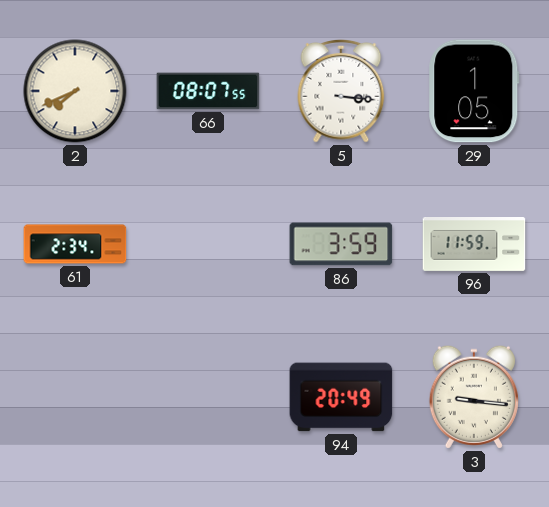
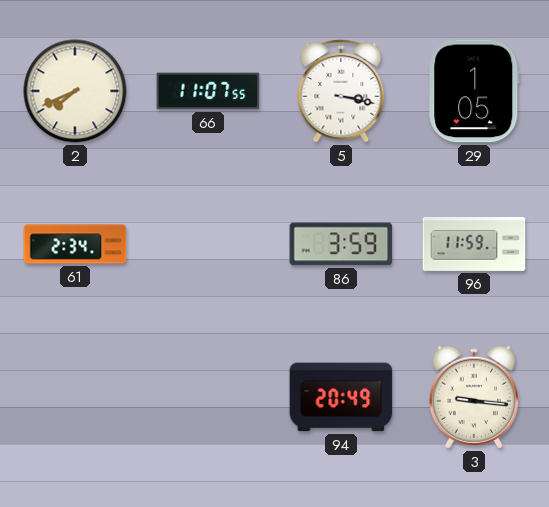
66: 08:07 -> 11:07 (208, 91)
5: 3:16 -> 3:17 (341, 92)
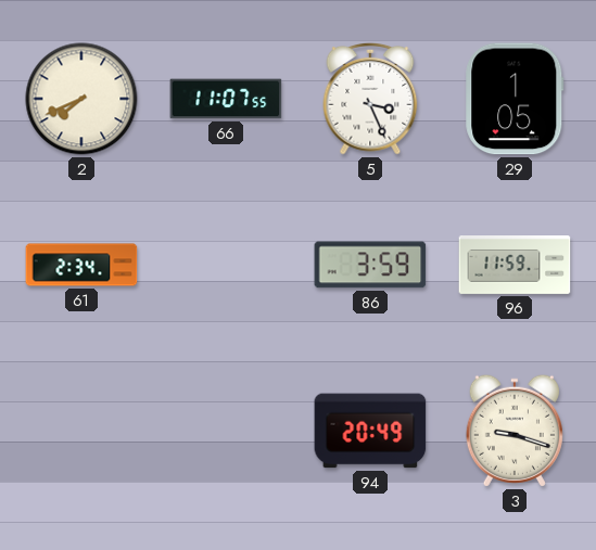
5: 3:17 -> 3:26 (370, 100)
3: 9:16 -> 9:18 (515, 431)
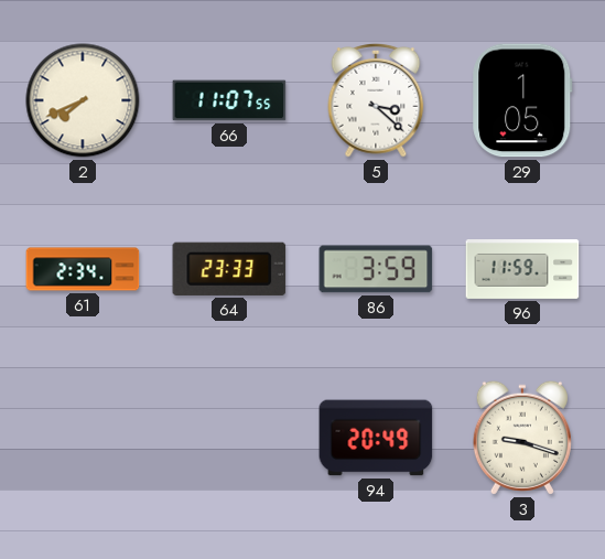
5: 3:26 -> 3:22 (376, 101)
64: none -> 23:33 (229, 269)
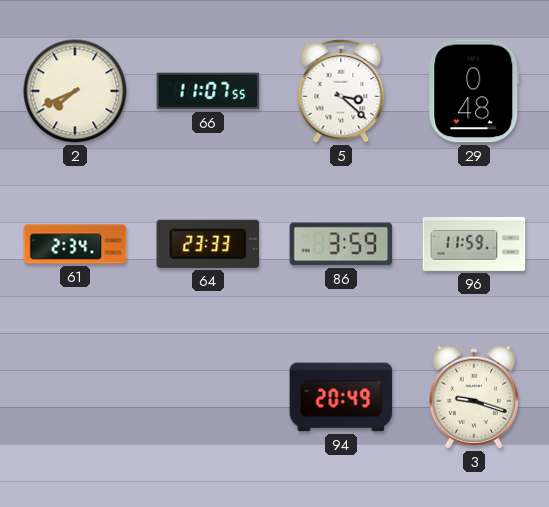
29: 1:05 -> 0:48 (474, 91)
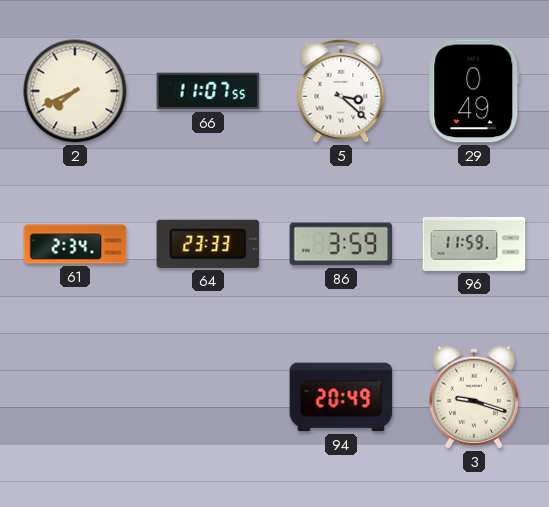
29: 0:48 -> 0:49 (474, 91)
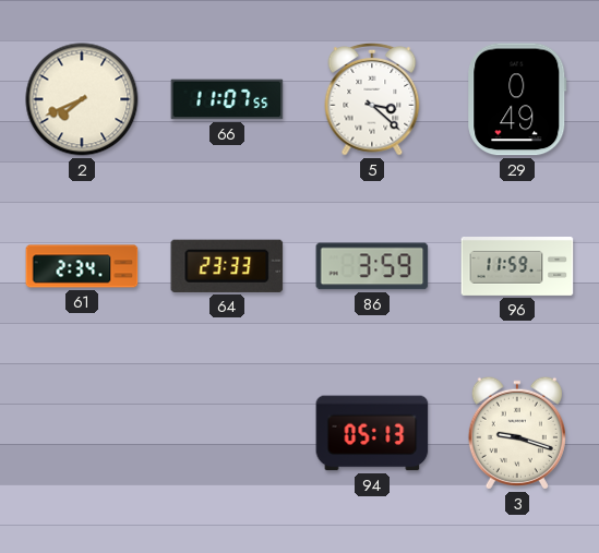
94: 20:49 -> 05:13 (372, 433)
